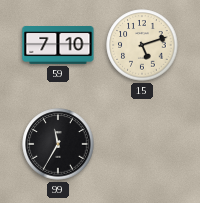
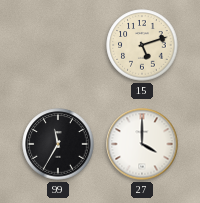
59: 7:10 -> none (58, 46)
27: none -> 4:00 (142, 144)
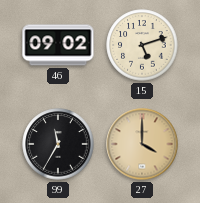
46: none -> 09:02 (58, 45)
27 dial: white -> champagne (142, 144)
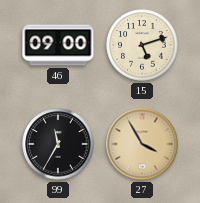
46: 09:02 -> 09:00 (58, 45)
27: 4:00 -> 3:55 (142, 144)
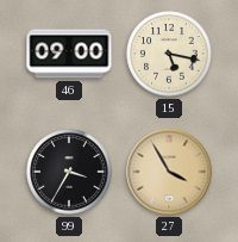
15: 5:12 -> 5:17 (169, 54)
99: 11:35 -> 3:35 (69, 172)
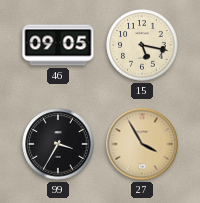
46: 09:00 -> 09:05 (58, 45)
